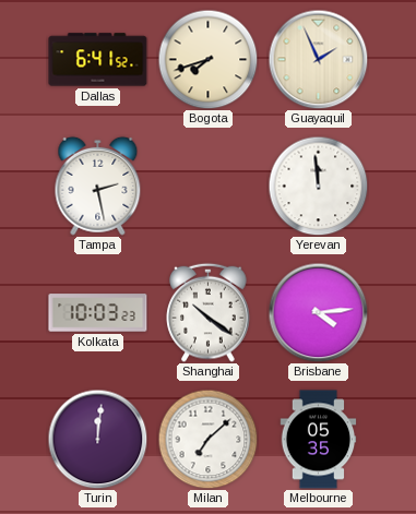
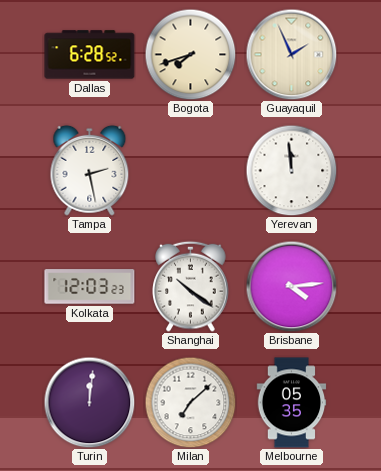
Dallas: 6:41 -> 6:28 (90, 55)
Kolkata: 10:03 -> 12:03 (90, 287)
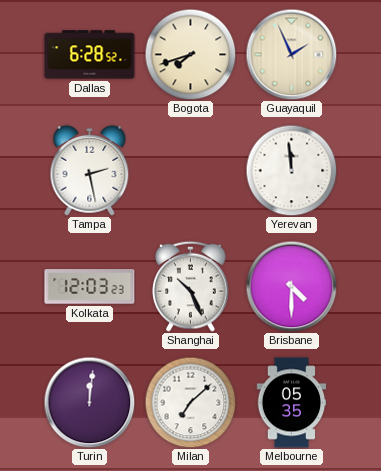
Shanghai: 10:21 -> 10:26 (191, 286)
Brisbane: 4:14 -> 4:30 (291, 286)
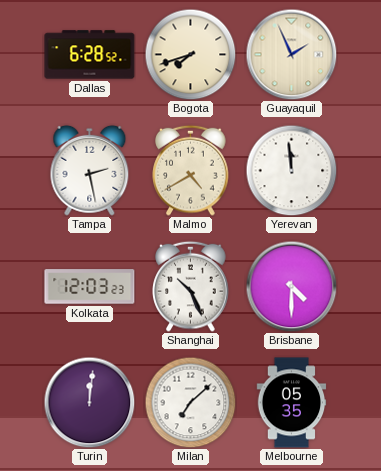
Malmo: none -> 4:40 (191, 170)
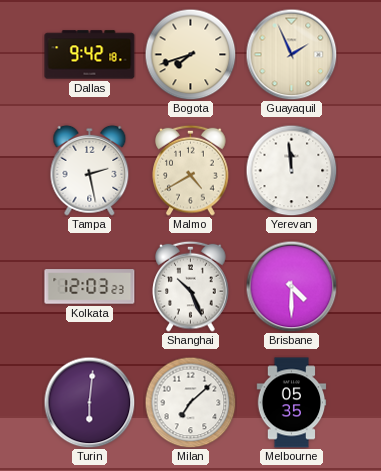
Dallas: 6:28 -> 9:42 (90, 55)
Turin: 12:01 -> 6:01 (89, 402)
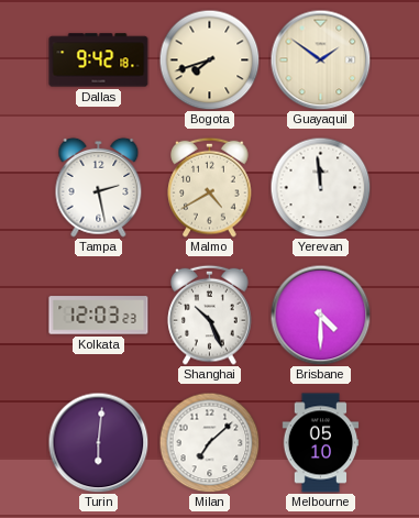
Guayaquil: 1:56 -> 1:51 (320, 59)
Melbourne: 05:35 -> 05:10 (321, 443)
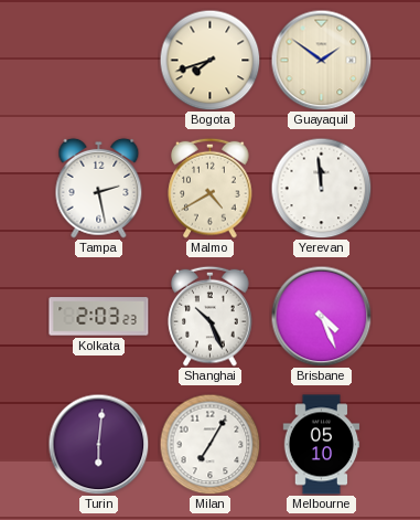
Dallas: 9:42 -> none (99, 60)
Kolkata: 12:03 -> 2:03 (99, 317)
Brisbane: 4:30 -> 4:26 (321, 316)
Milan: 7:08 -> 7:05 (209, 444)
